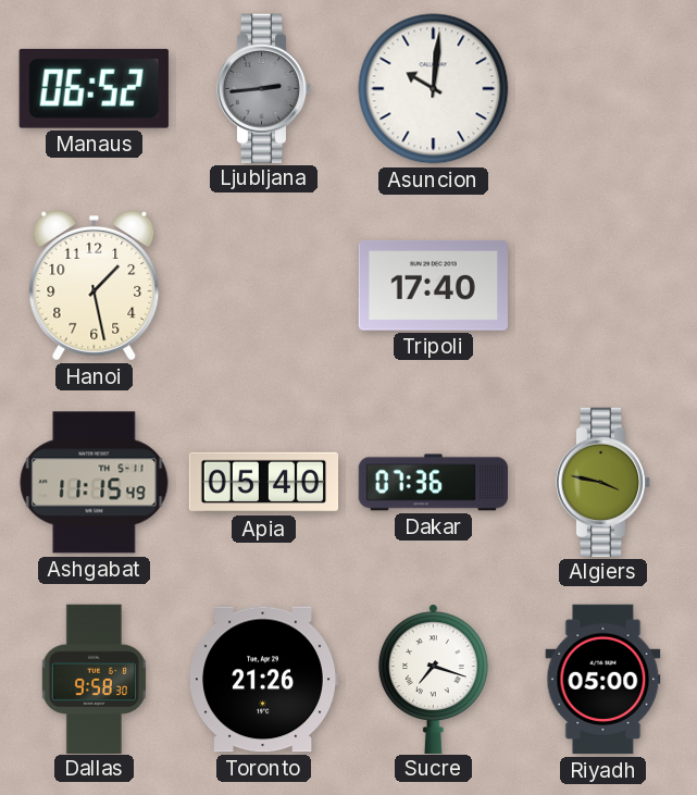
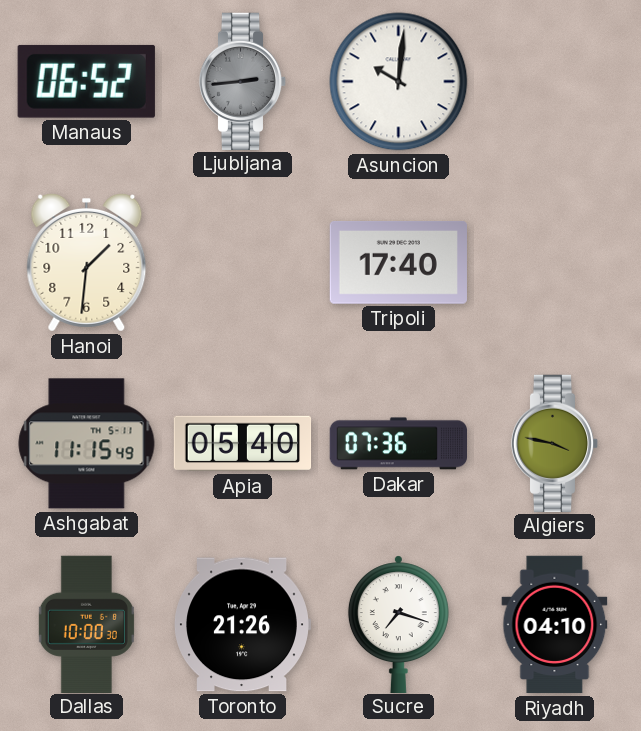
Hanoi: 1:28 -> 1:31 (87, 262)
Dallas: 9:58 -> 10:00 (86, 624)
Riyadh: 05:00 -> 04:10 (555, 625)
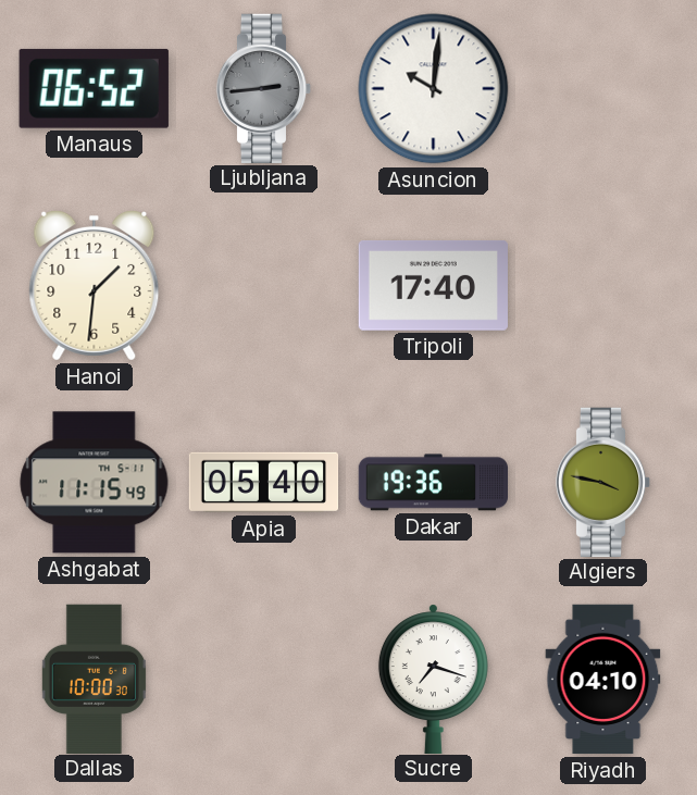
Dakar: 07:36 -> 19:36 (433, 483)
Toronto: 21:26 -> none (243, 625)
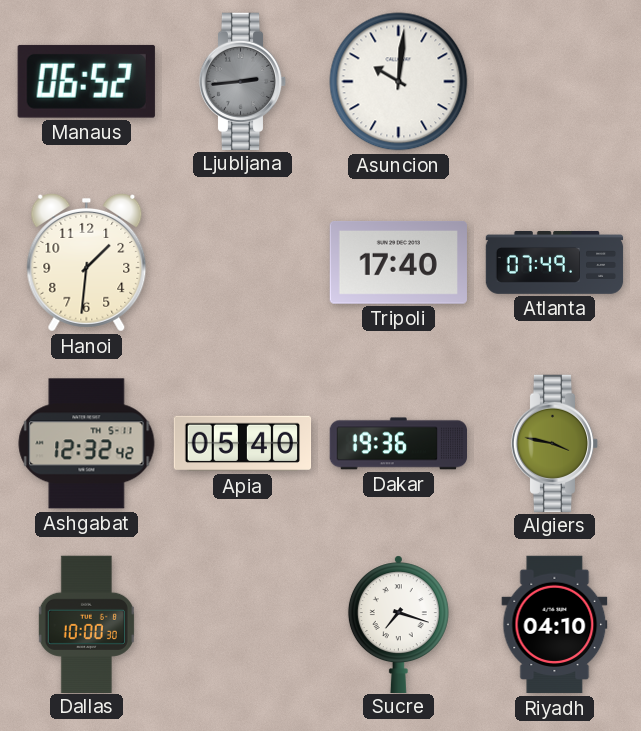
Atlanta: none -> 07:49 (555, 263)
Ashgabat: 11:15 -> 12:32 (87, 444)
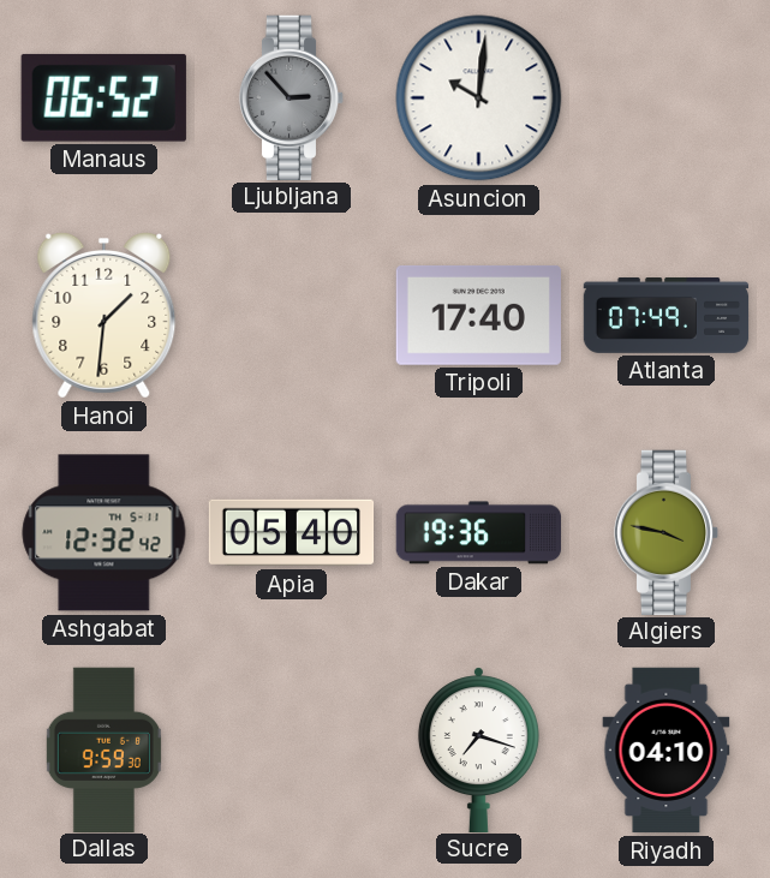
Ljubljana: 2:44 -> 2:53 (292, 97)
Dallas: 10:00 -> 9:59 (103, 749)
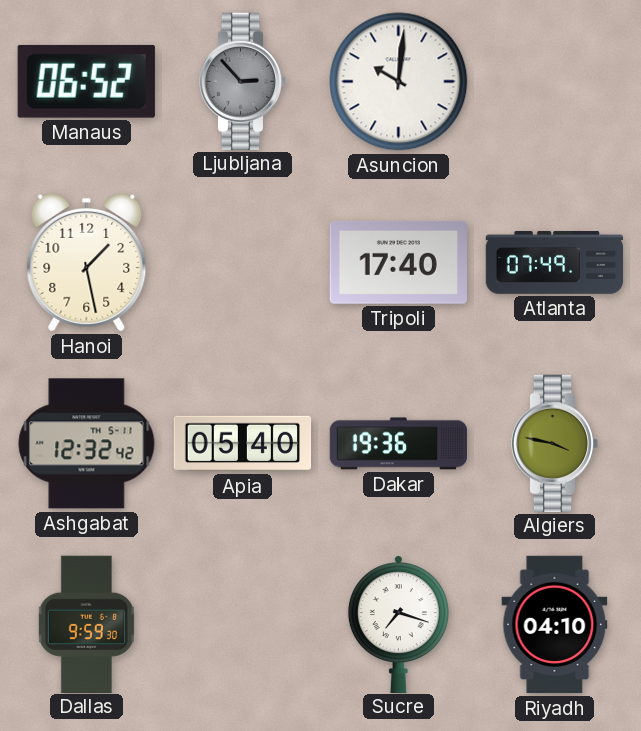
Hanoi: 1:31 -> 1:28 (87, 262)
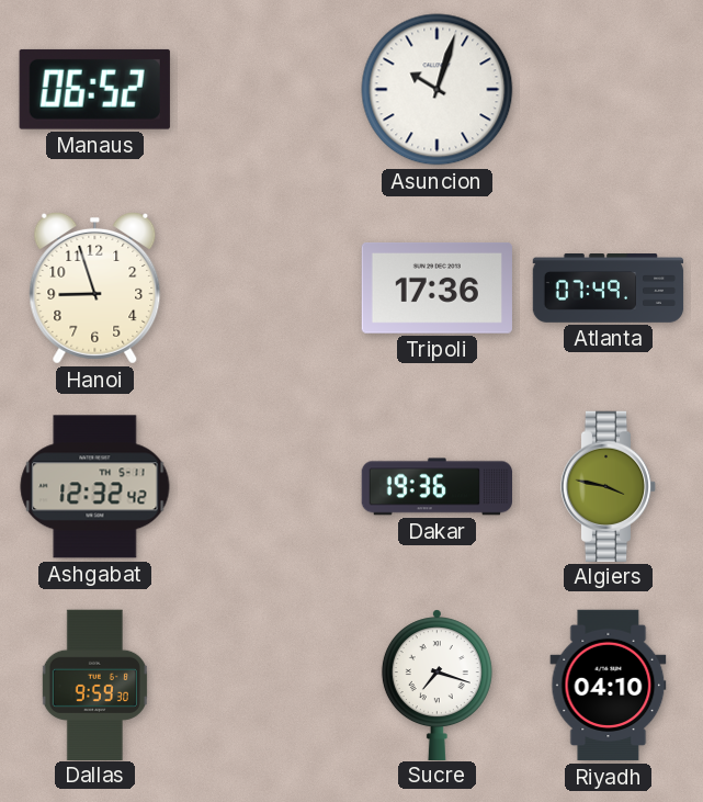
Ljubljana: 2:53 -> none (243, 81)
Asuncion: 10:01 -> 10:03 (438, 90)
Hanoi: 1:28 -> 8:57 (95, 287)
Tripoli: 17:40 -> 17:36 (436, 287)
Apia: 05:40 -> none (243, 444)
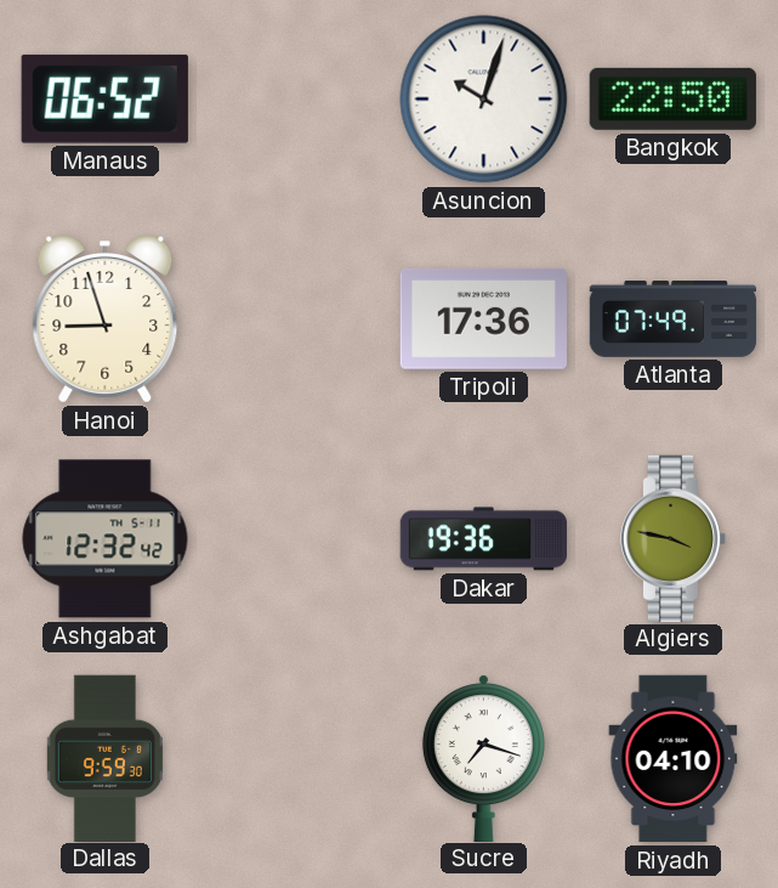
Bangkok: none -> 22:50 (672, 98)
